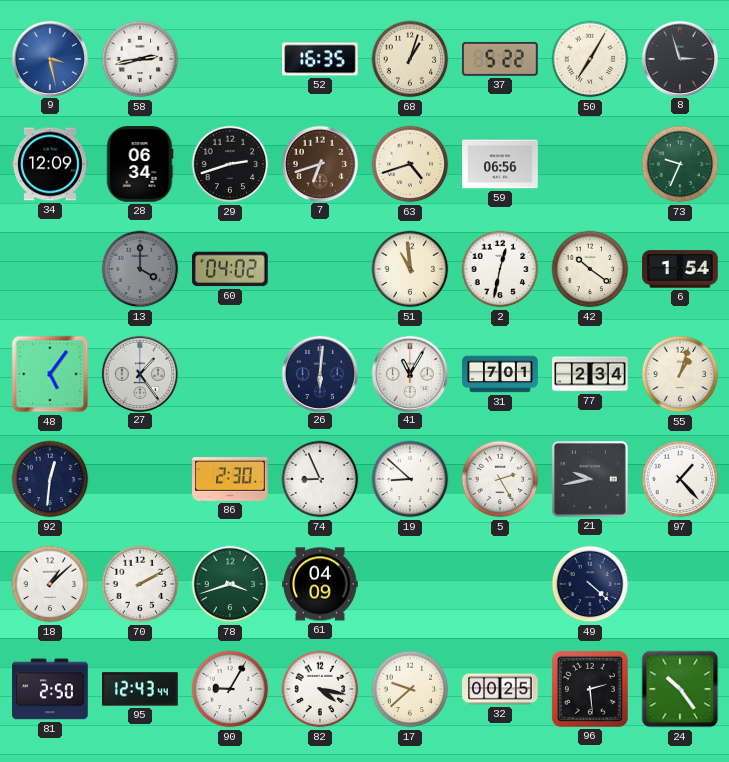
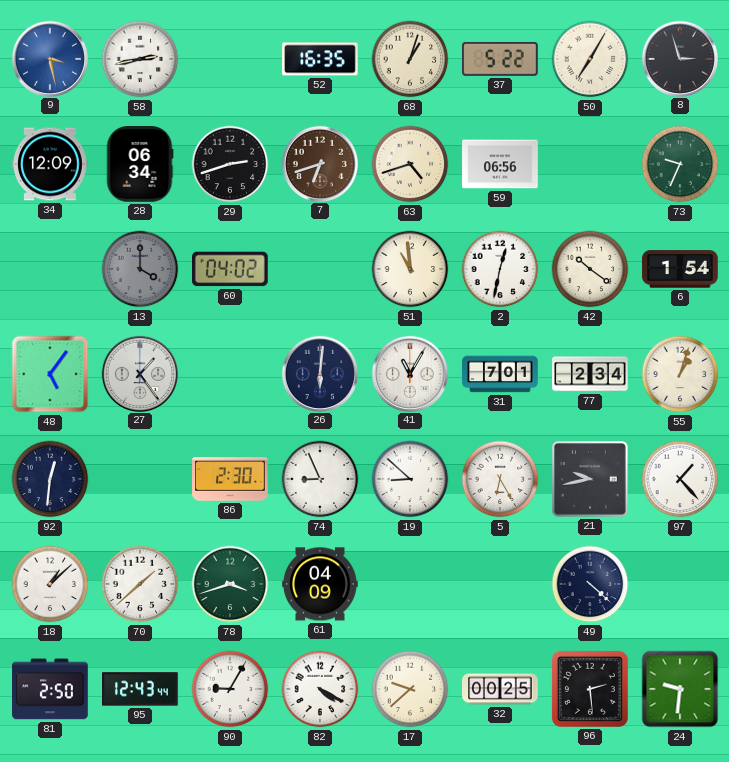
5: 2:25 -> 6:25 (500, 479)
70: 2:10 -> 1:38 (140, 584)
82: 4:17 -> 4:20 (320, 689)
24: 10:24 -> 9:31 (680, 689)
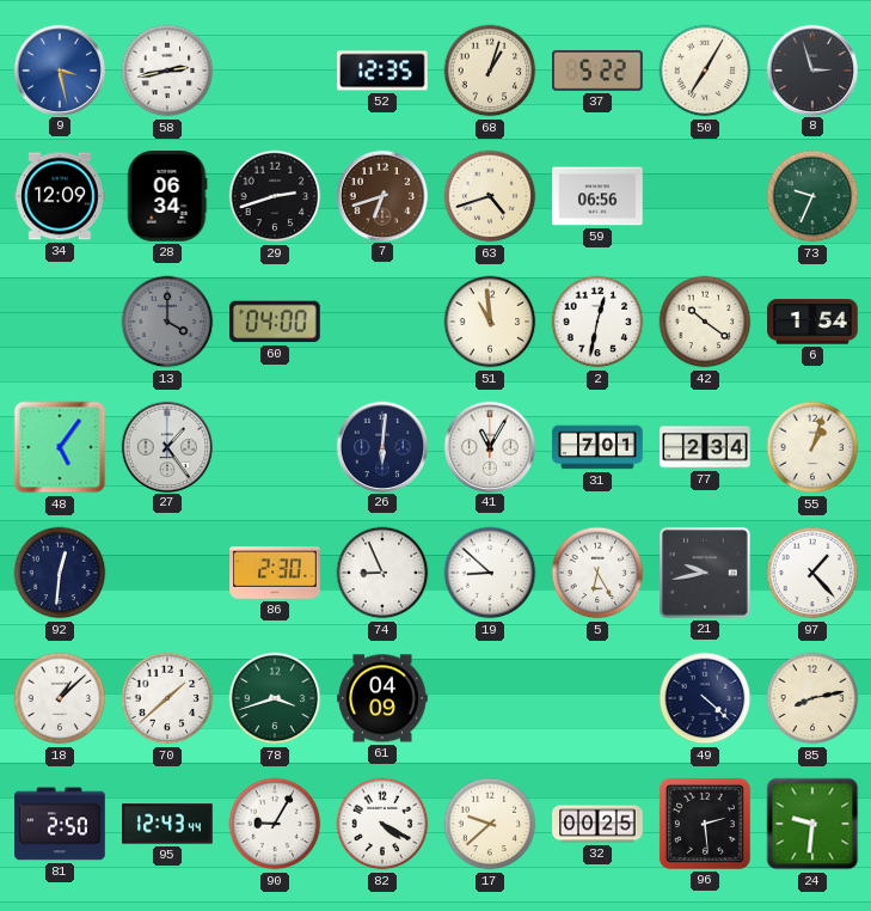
52: 16:35 -> 12:35 (382, 71)
60: 04:02 -> 04:00 (276, 322)
85: none -> 8:13 (812, 698)
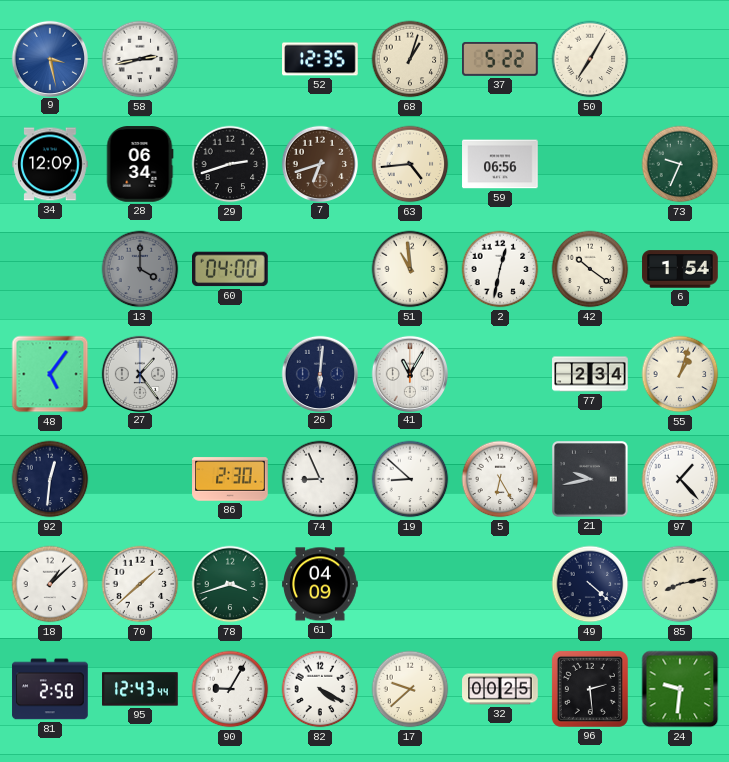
8: 2:57 -> none (811, 69)
63: 4:42 -> 4:44 (410, 164)
31: 7:01 -> none (597, 447)
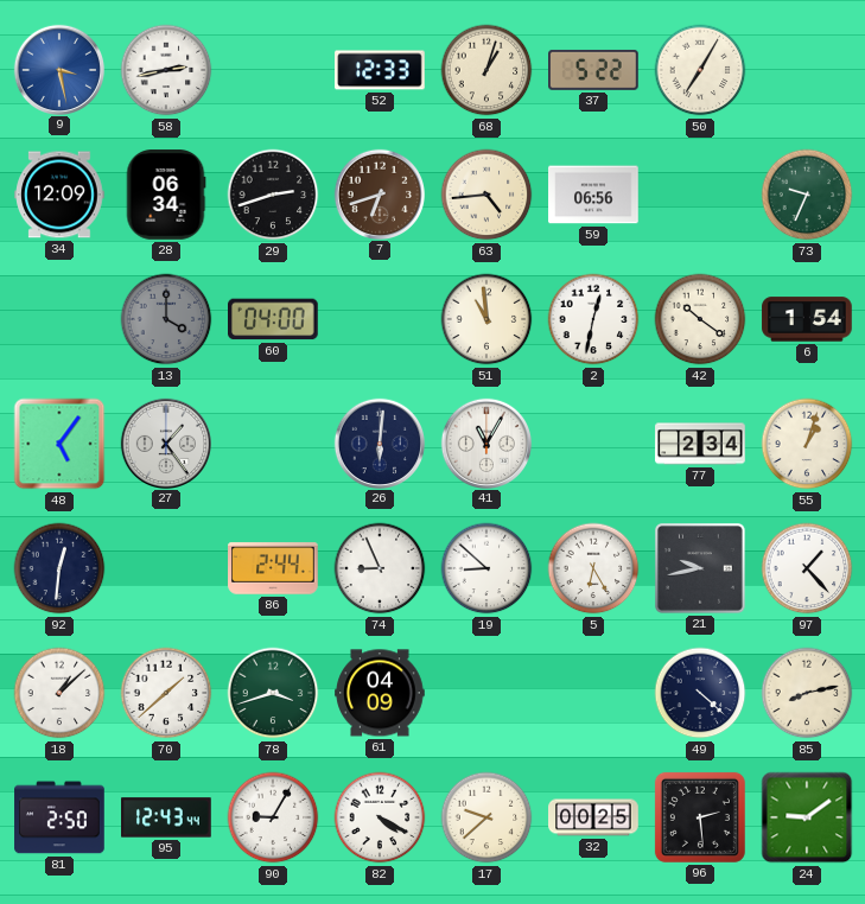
52: 12:35 -> 12:33 (380, 70)
86: 2:30 -> 2:44 (273, 568)
24: 9:31 -> 9:09 (807, 817)
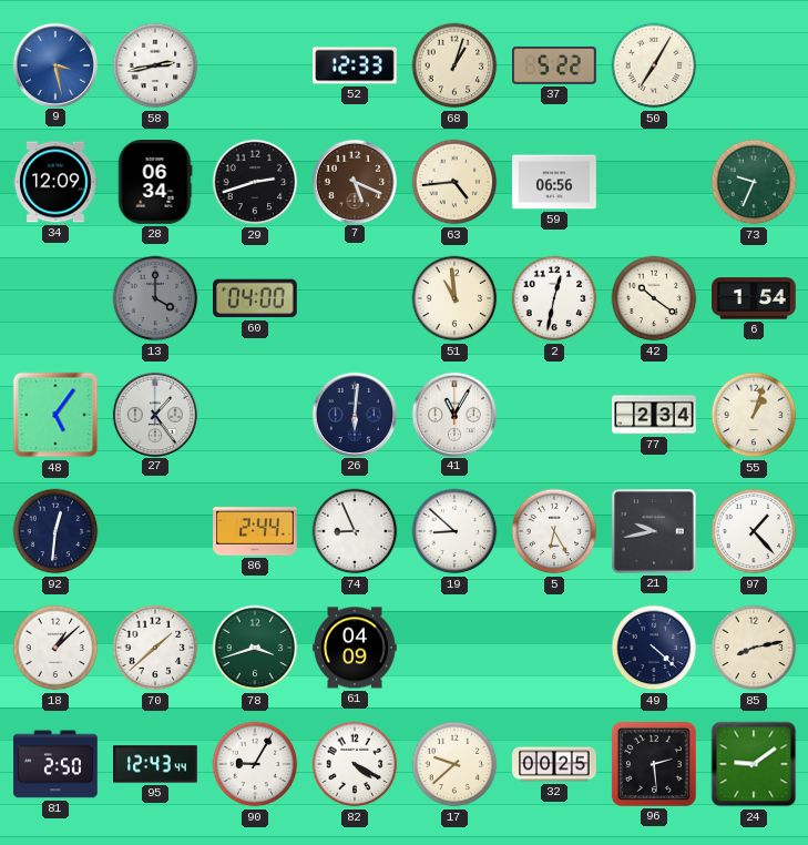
7: 6:42 -> 5:19 (354, 181)
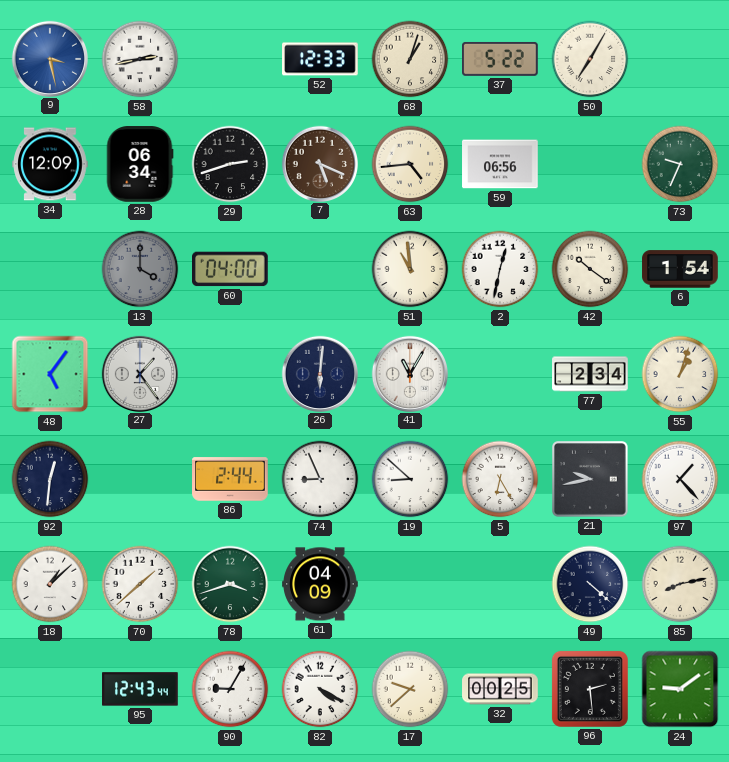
81: 2:50 -> none (55, 764)
